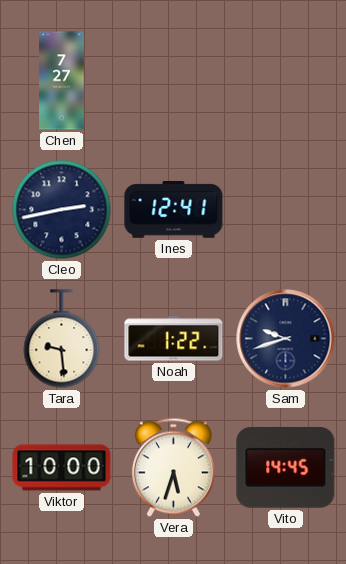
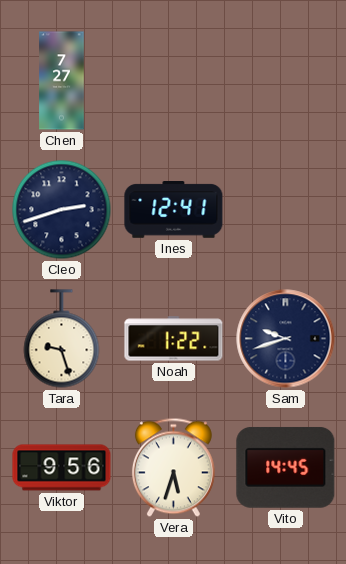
Cleo: 2:43 -> 2:42 (62, 210)
Tara: 9:29 -> 9:27 (62, 339)
Viktor: 10:00 -> 9:56 (62, 468)
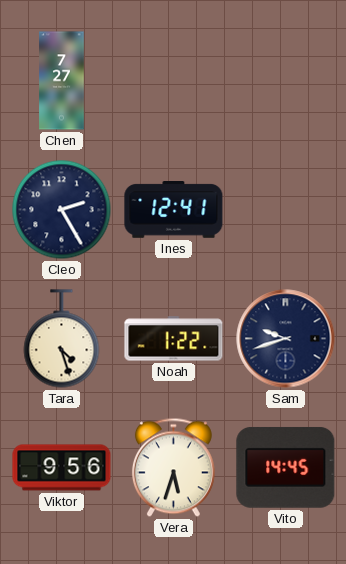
Cleo: 2:42 -> 2:25 (62, 210)
Tara: 9:27 -> 4:27 (62, 339)
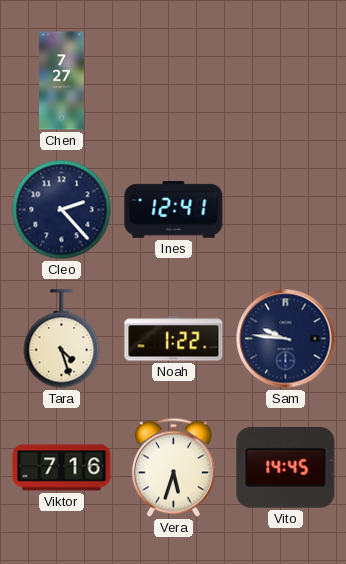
Cleo: 2:25 -> 2:23 (62, 210)
Sam: 9:42 -> 9:46 (286, 339)
Viktor: 9:56 -> 7:16 (62, 468)
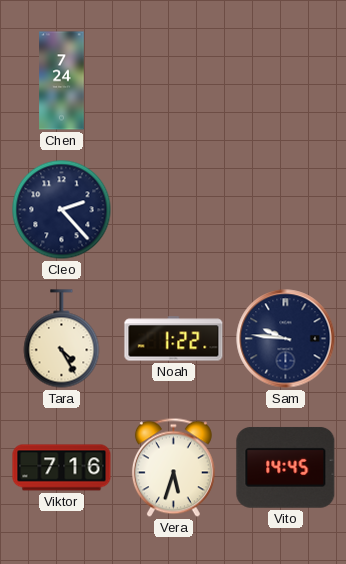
Chen: 7:27 -> 7:24 (62, 81)
Ines: 12:41 -> none (174, 210)
Tara: 4:27 -> 4:25 (62, 339)
